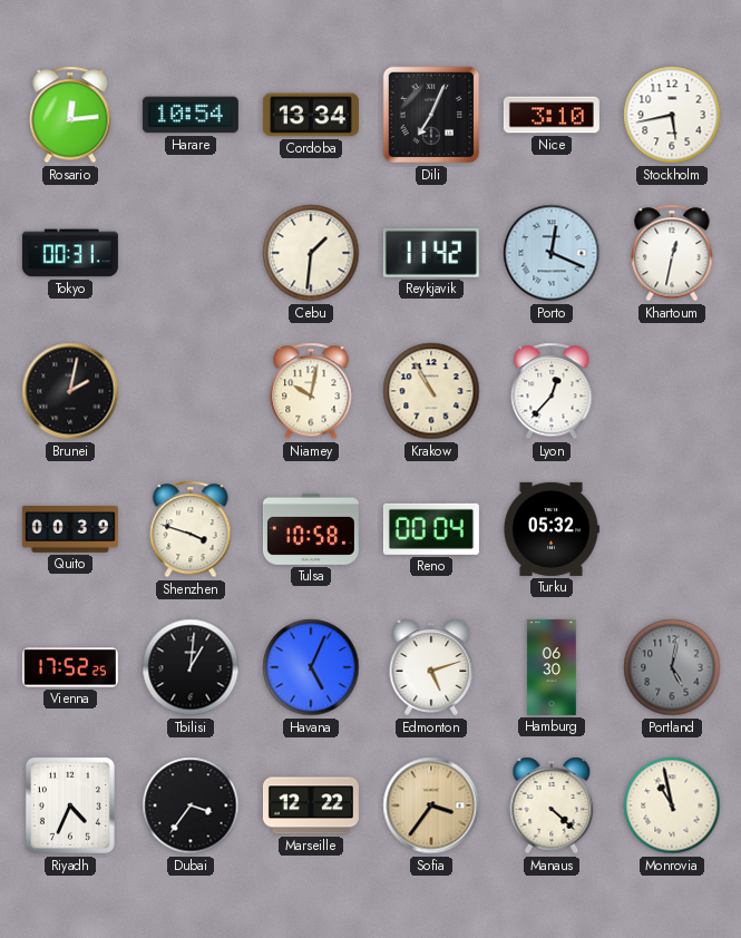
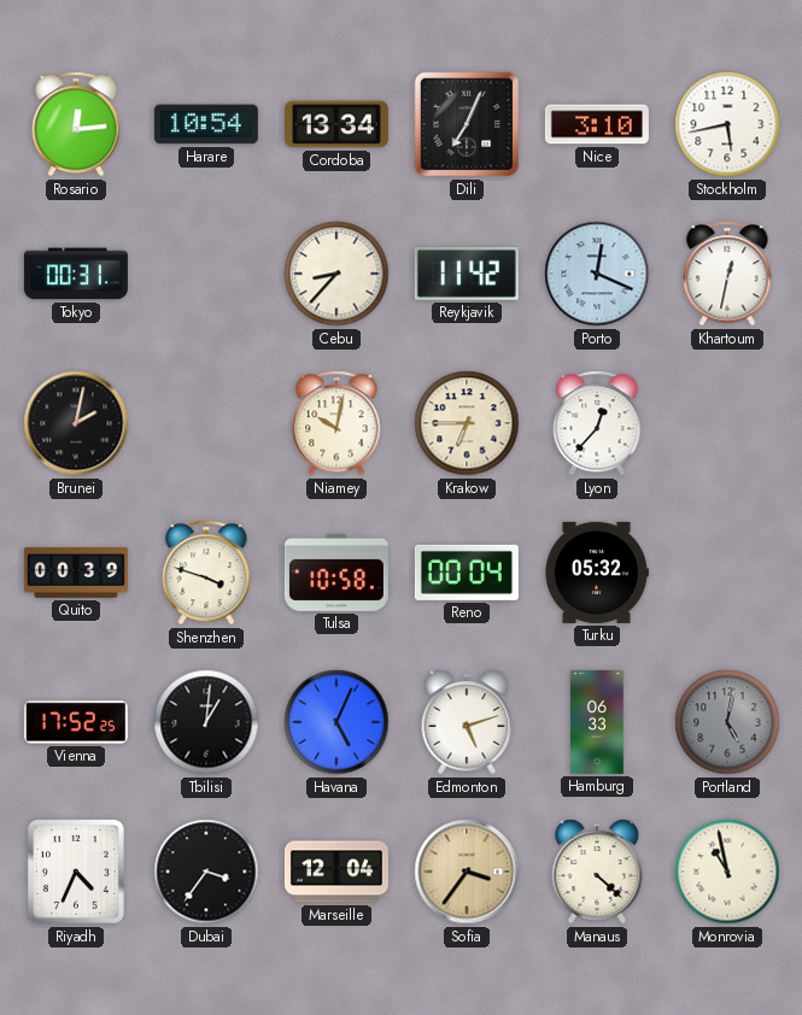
Cebu: 1:31 -> 8:37 (336, 274)
Krakow: 10:55 -> 6:45 (467, 423)
Hamburg: 06:30 -> 06:33 (597, 722)
Marseille: 12:22 -> 12:04 (336, 872)
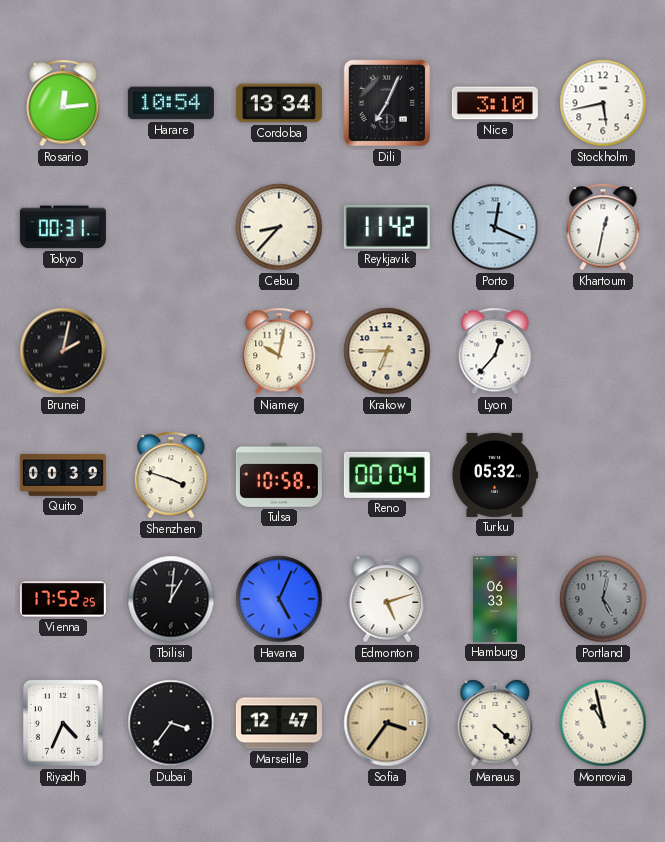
Marseille: 12:04 -> 12:47 (279, 723)
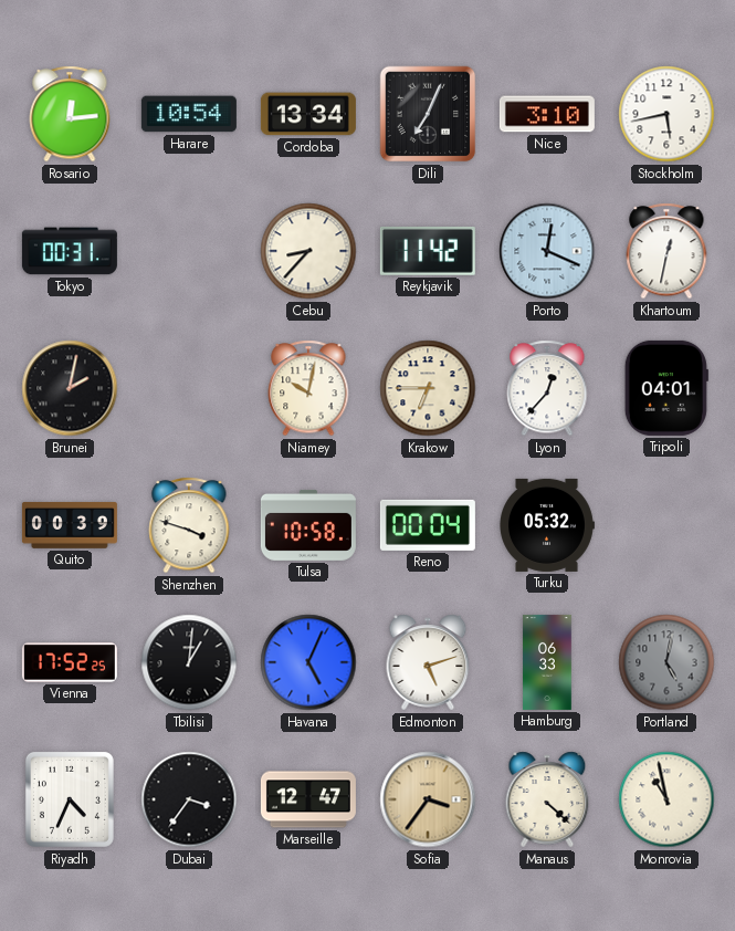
Tripoli: none -> 04:01 (666, 388)
